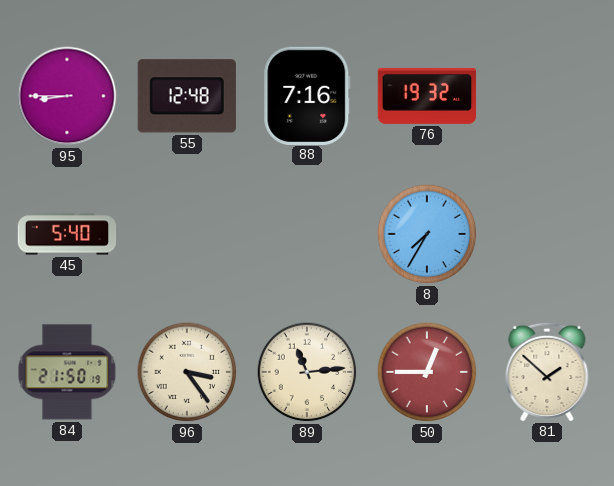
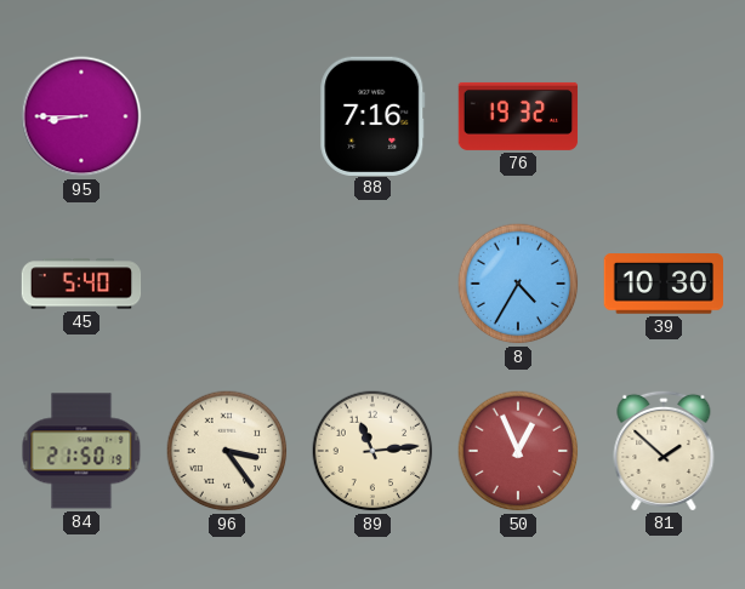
55: 12:48 -> none (187, 96)
8: 7:35 -> 4:35 (518, 284)
39: none -> 10:30 (662, 284)
50: 12:45 -> 12:56 (518, 451)
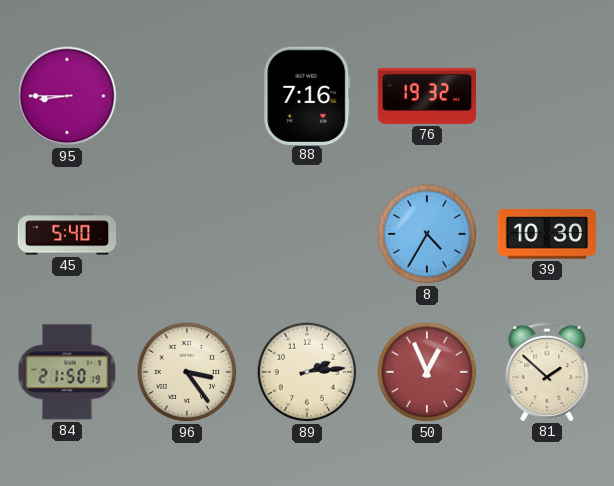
89: 11:14 -> 2:14 (307, 372)
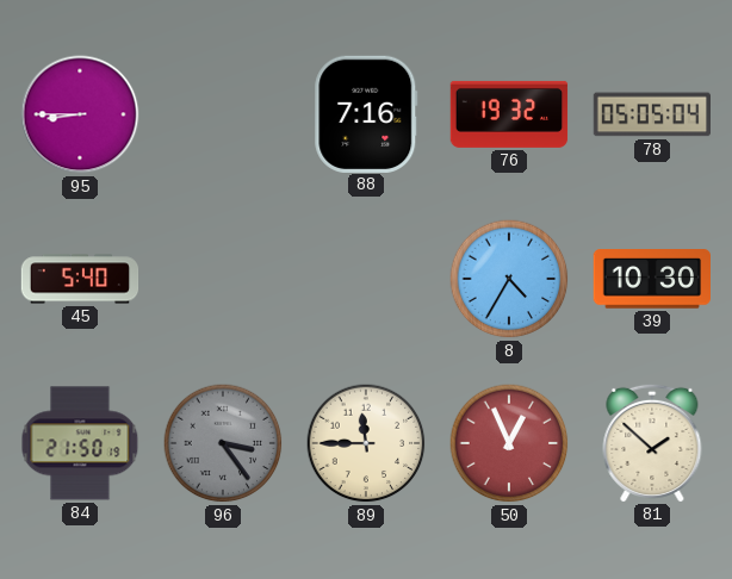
78: none -> 05:05 (651, 114)
96 dial: cream -> grey (223, 443)
89: 2:14 -> 11:45 (366, 443)
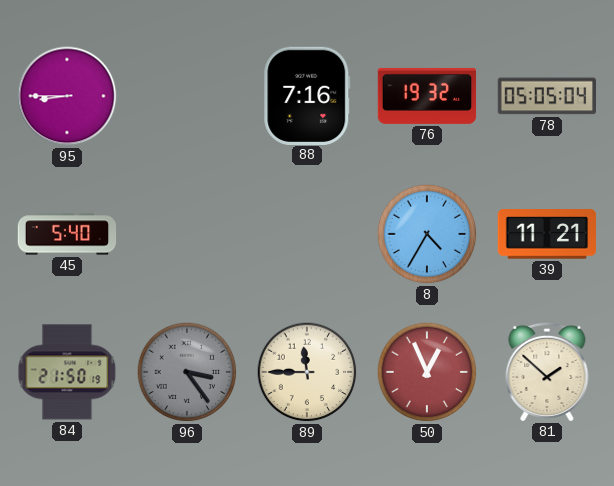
39: 10:30 -> 11:21 (546, 234)
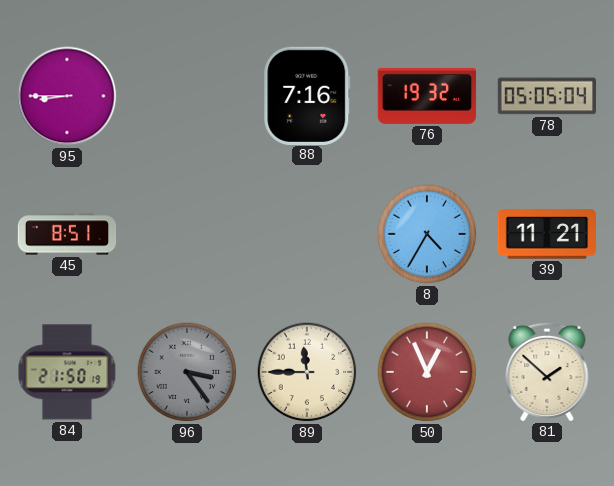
45: 5:40 -> 8:51 (67, 234)
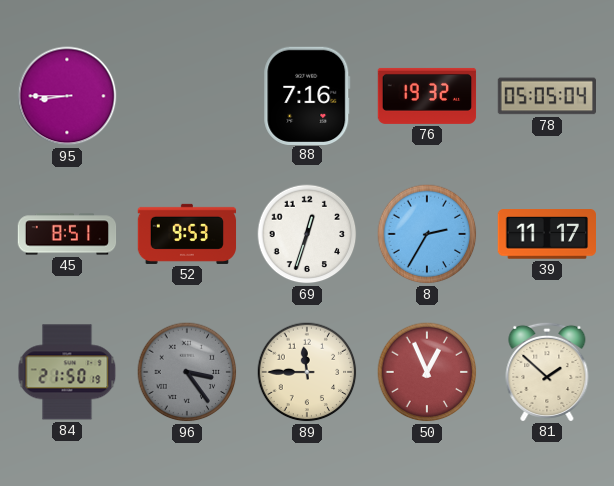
52: none -> 9:53 (187, 234)
69: none -> 12:33 (307, 234)
8: 4:35 -> 2:35 (427, 234)
39: 11:21 -> 11:17 (546, 234)
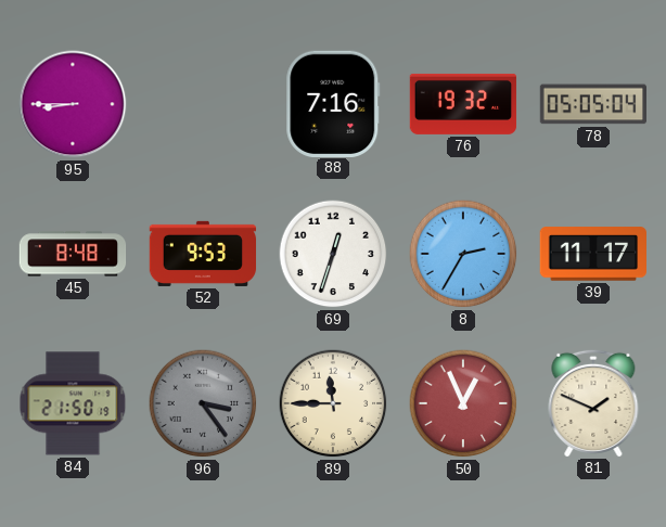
45: 8:51 -> 8:48 (73, 254)
81: 1:52 -> 1:49 (593, 402)
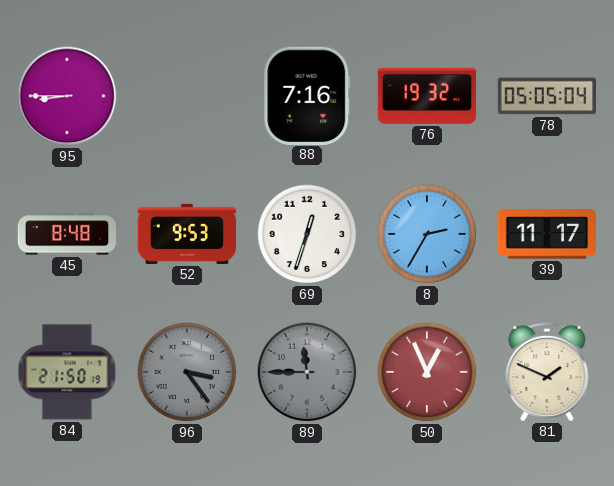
89 dial: cream -> grey (307, 372)
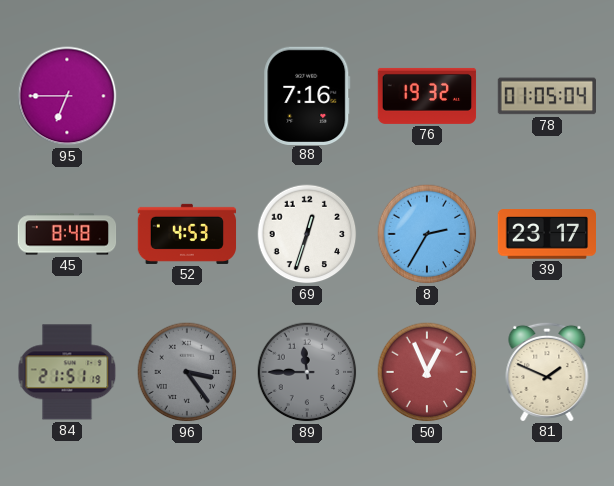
95: 8:45 -> 6:45 (67, 96)
78: 05:05 -> 01:05 (546, 96)
52: 9:53 -> 4:53 (187, 234)
39: 11:17 -> 23:17 (546, 234)
84: 21:50 -> 21:51 (67, 372)
